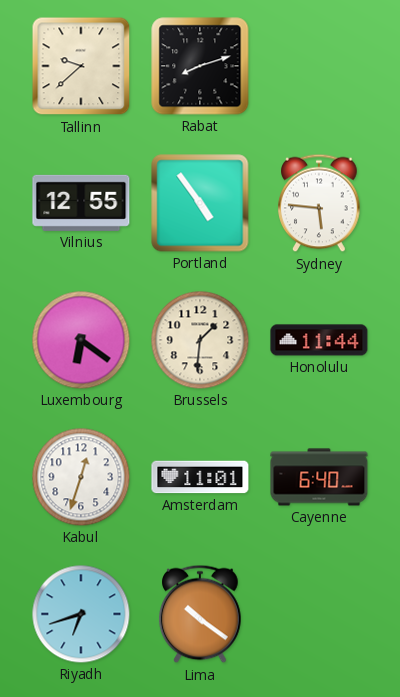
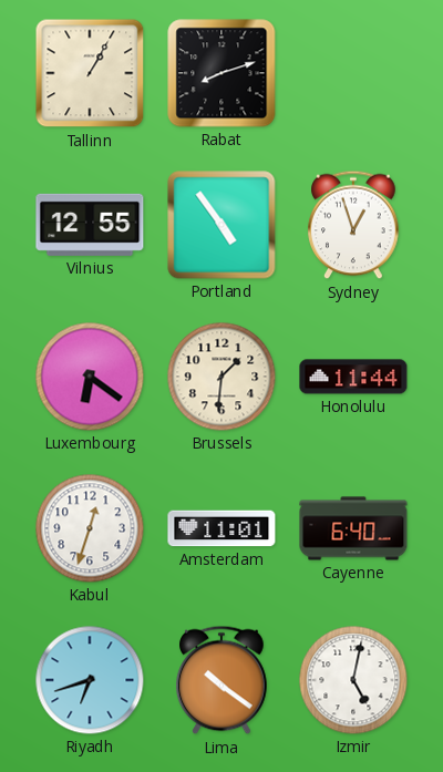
Tallinn: 9:38 -> 1:05 (90, 73)
Sydney: 5:46 -> 12:57 (353, 225)
Izmir: none -> 5:02 (353, 680)
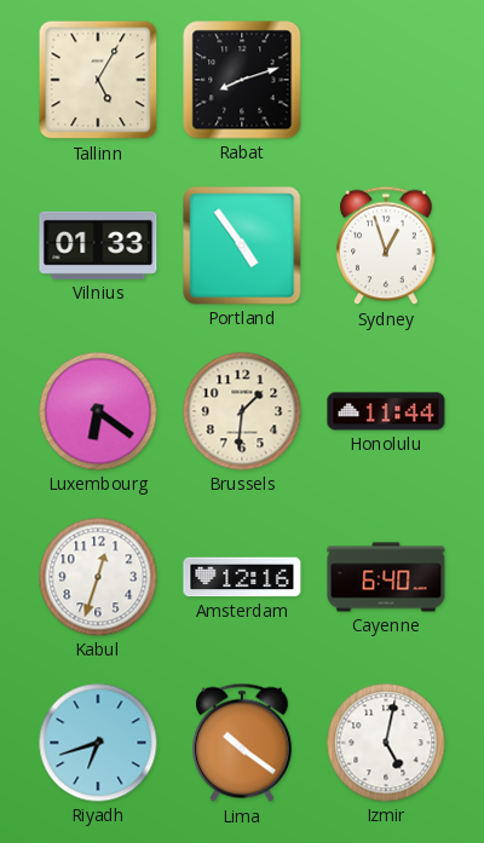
Tallinn: 1:05 -> 5:05 (98, 80)
Vilnius: 12:55 -> 01:33 (98, 246)
Amsterdam: 11:01 -> 12:16 (242, 577)
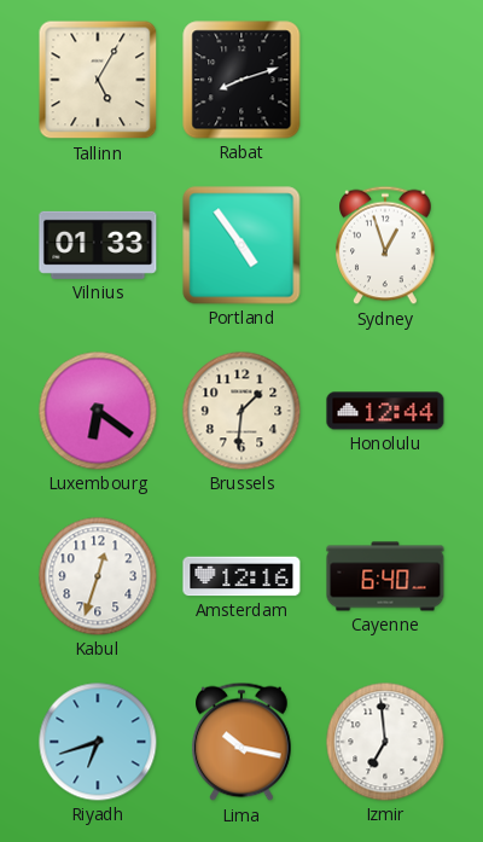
Honolulu: 11:44 -> 12:44 (385, 411)
Lima: 10:21 -> 10:17 (241, 742)
Izmir: 5:02 -> 6:59 (385, 742)
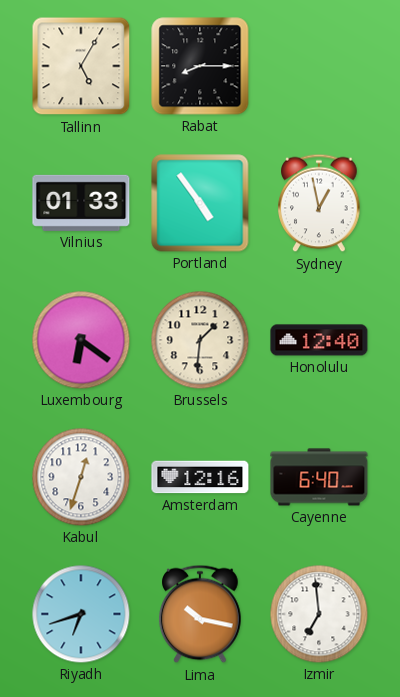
Rabat: 8:12 -> 8:15 (200, 66)
Sydney: 12:57 -> 12:58 (319, 203)
Honolulu: 12:44 -> 12:40 (319, 340)
